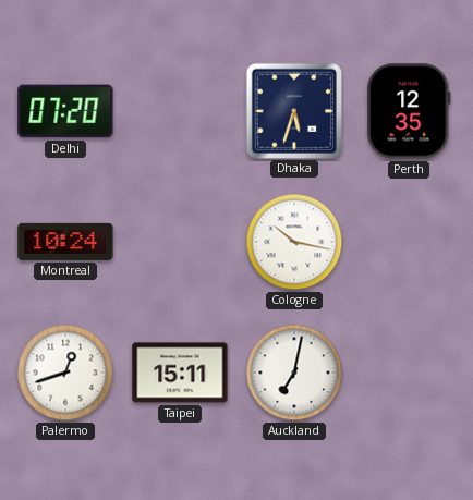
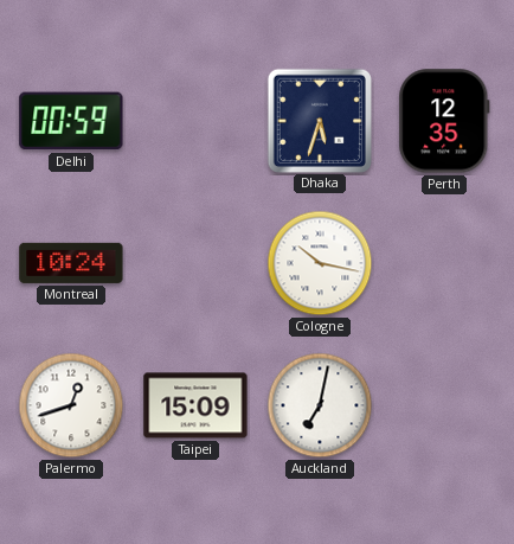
Delhi: 07:20 -> 00:59 (71, 121)
Taipei: 15:11 -> 15:09 (195, 405)
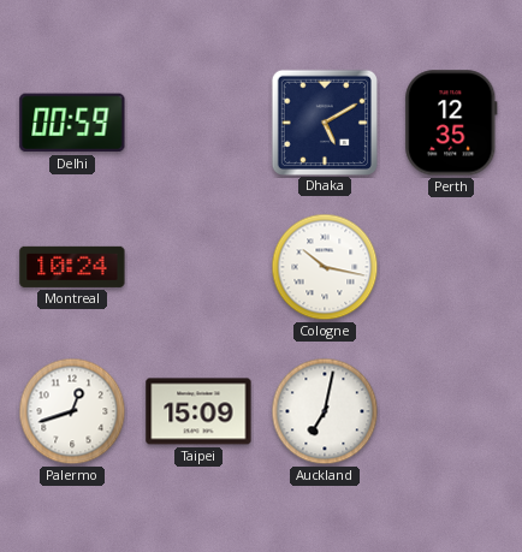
Dhaka: 5:33 -> 5:10 (324, 121)
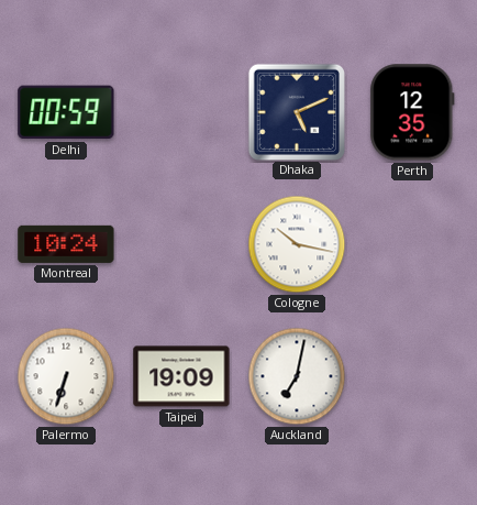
Dhaka: 5:10 -> 5:11 (296, 111)
Palermo: 12:42 -> 6:33 (66, 376)
Taipei: 15:09 -> 19:09 (181, 376)
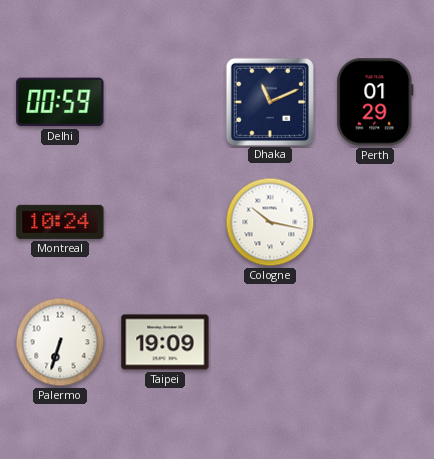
Dhaka: 5:11 -> 11:11 (269, 101)
Perth: 12:35 -> 01:29 (375, 102)
Auckland: 7:02 -> none (297, 376)
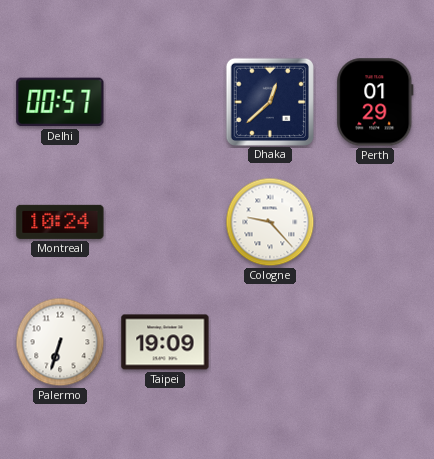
Delhi: 00:59 -> 00:57 (60, 102)
Dhaka: 11:11 -> 12:38 (269, 101)
Cologne: 10:17 -> 9:23 (270, 222)
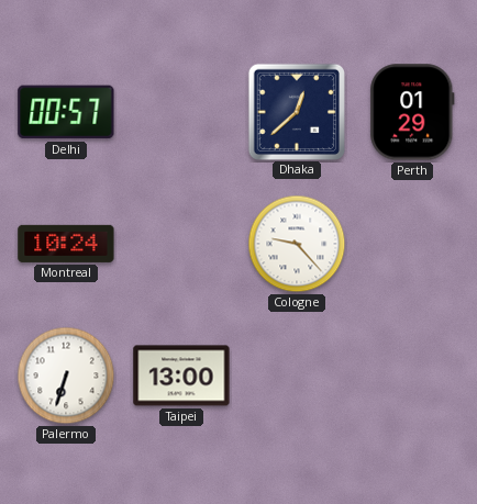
Taipei: 19:09 -> 13:00 (181, 376)
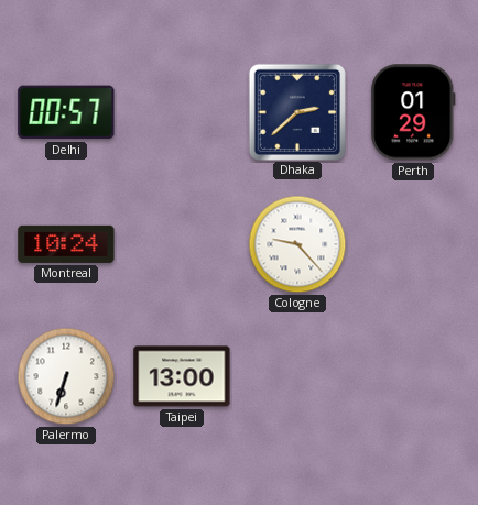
Dhaka: 12:38 -> 2:38 (296, 111)
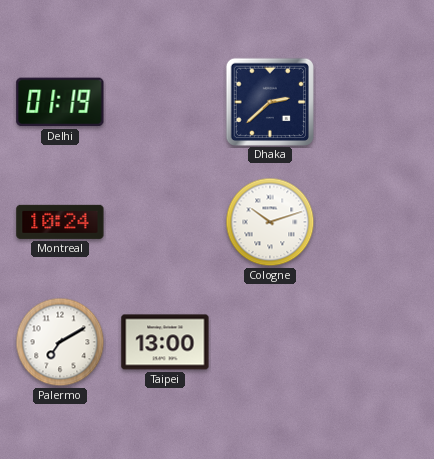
Delhi: 00:57 -> 01:19 (60, 102)
Perth: 01:29 -> none (413, 112)
Cologne: 9:23 -> 10:12 (270, 222)
Palermo: 6:33 -> 7:10 (60, 342)
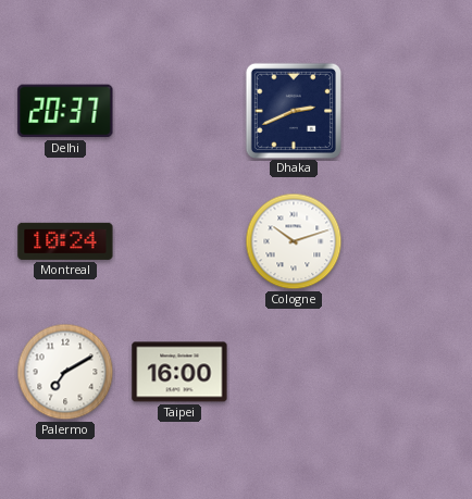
Delhi: 01:19 -> 20:37 (65, 111)
Dhaka: 2:38 -> 2:41 (293, 110)
Taipei: 13:00 -> 16:00 (179, 372)
